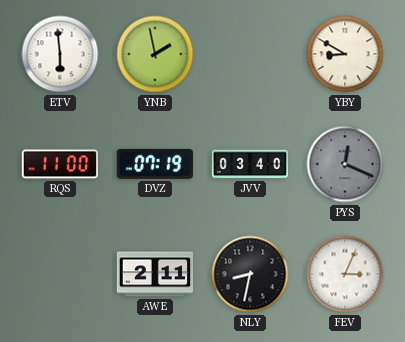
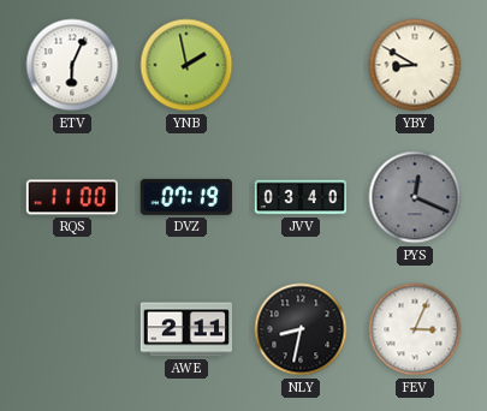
ETV: 5:59 -> 6:04 (72, 65)
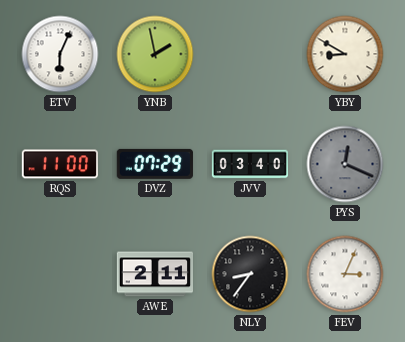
DVZ: 07:19 -> 07:29 (155, 164)
NLY: 8:32 -> 8:36 (250, 274)
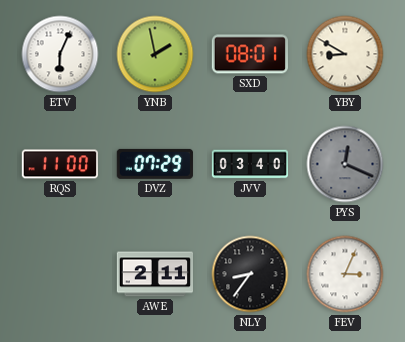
SXD: none -> 08:01 (249, 54)
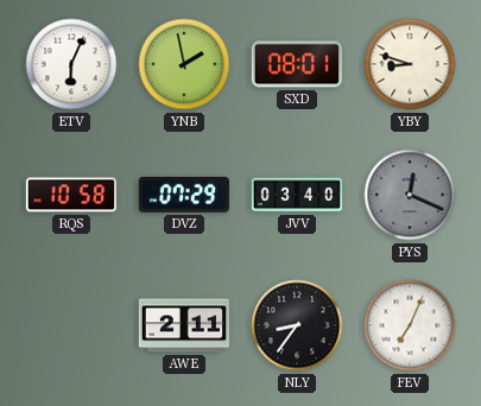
YBY: 8:50 -> 8:48 (410, 64)
RQS: 11:00 -> 10:58 (70, 195)
FEV: 3:04 -> 7:04 (410, 325)
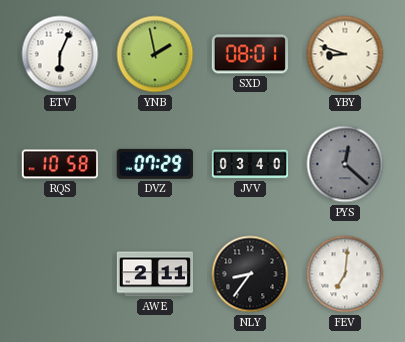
PYS: 12:19 -> 12:22 (345, 164)
FEV: 7:04 -> 7:01 (345, 274)
